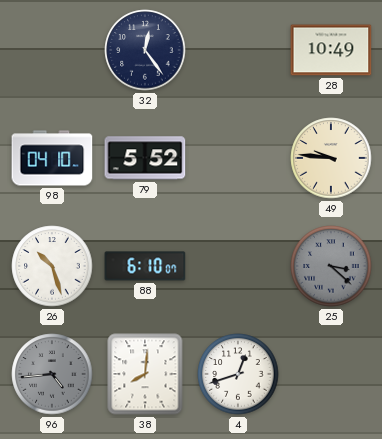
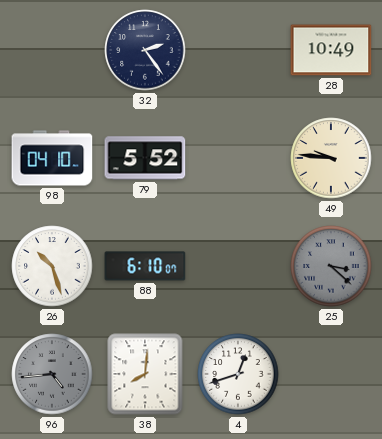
32: 12:24 -> 2:24 (145, 50)
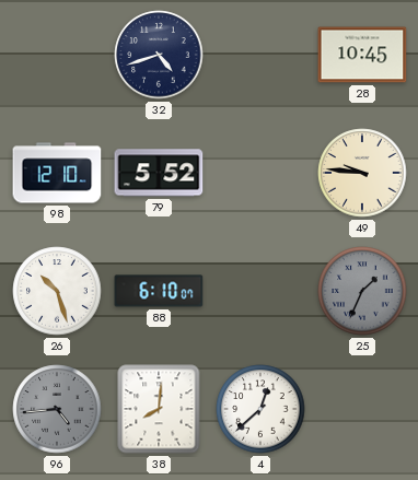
32: 2:24 -> 4:42 (159, 55)
28: 10:49 -> 10:45 (362, 55)
98: 04:10 -> 12:10 (57, 173)
25: 3:22 -> 1:34 (362, 291)
4: 12:42 -> 12:38 (260, 409)
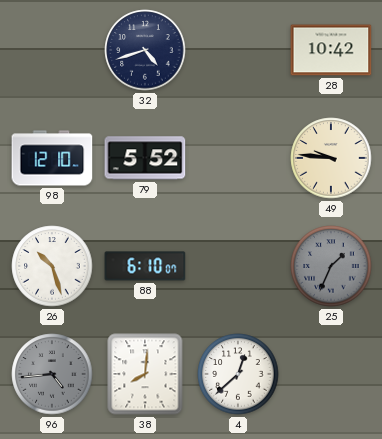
28: 10:45 -> 10:42 (331, 50)
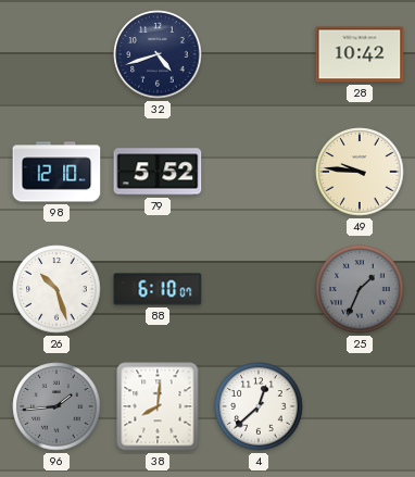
96: 4:44 -> 1:44 (56, 406)
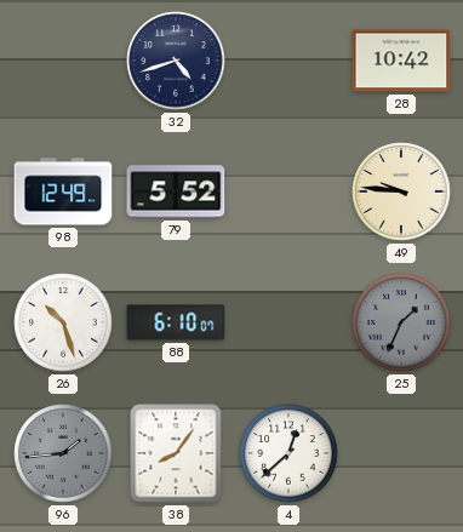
98: 12:10 -> 12:49 (63, 191)
38: 8:01 -> 8:06 (176, 453)
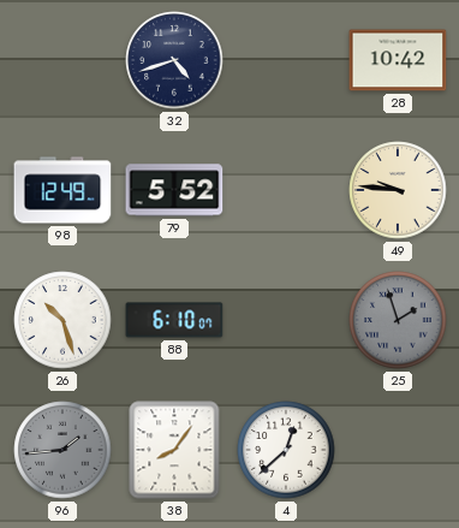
25: 1:34 -> 1:57 (398, 320)
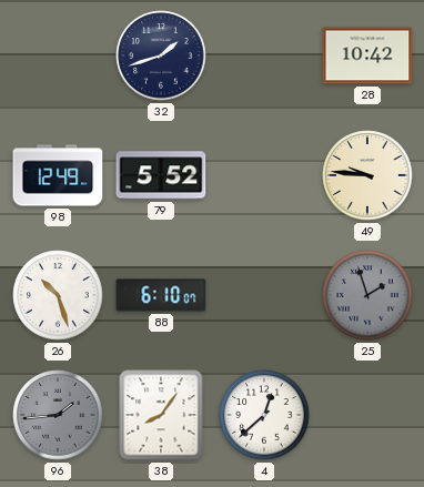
32: 4:42 -> 1:42 (161, 55)
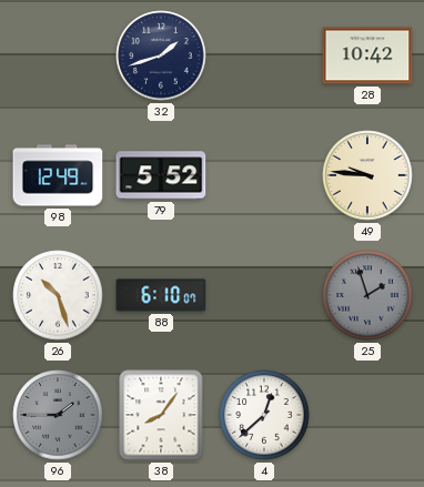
96: 1:44 -> 1:45 (58, 415)
